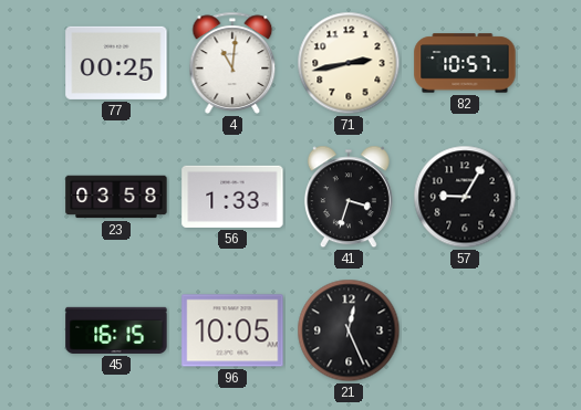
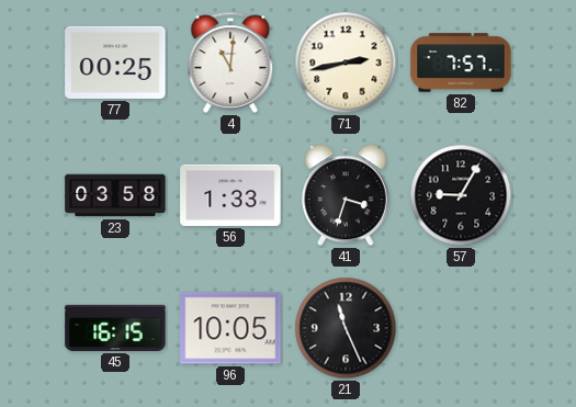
82: 10:57 -> 7:57 (461, 63)
21: 12:26 -> 11:26 (346, 328)
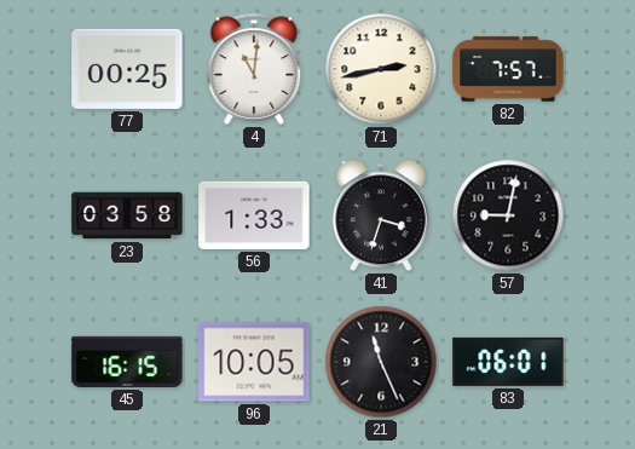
57: 9:05 -> 9:02 (508, 215)
83: none -> 06:01 (508, 362)
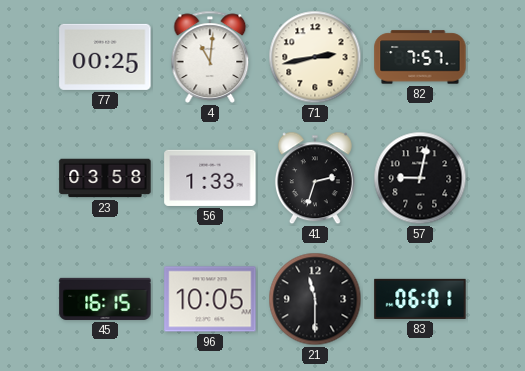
41: 3:33 -> 2:33 (315, 178)
21: 11:26 -> 11:30 (315, 299)
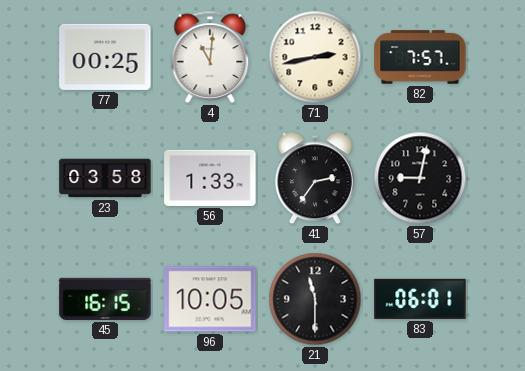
41: 2:33 -> 2:36 (315, 178)
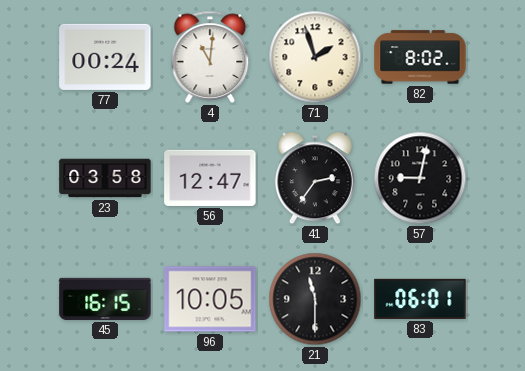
77: 00:25 -> 00:24 (105, 57)
71: 2:43 -> 1:57 (315, 57)
82: 7:57 -> 8:02 (420, 57)
56: 1:33 -> 12:47 (210, 178)
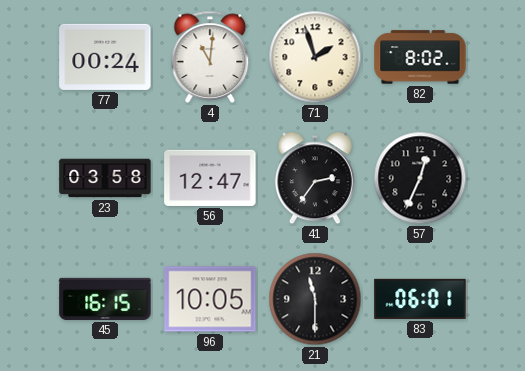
57: 9:02 -> 12:34 (420, 178)
